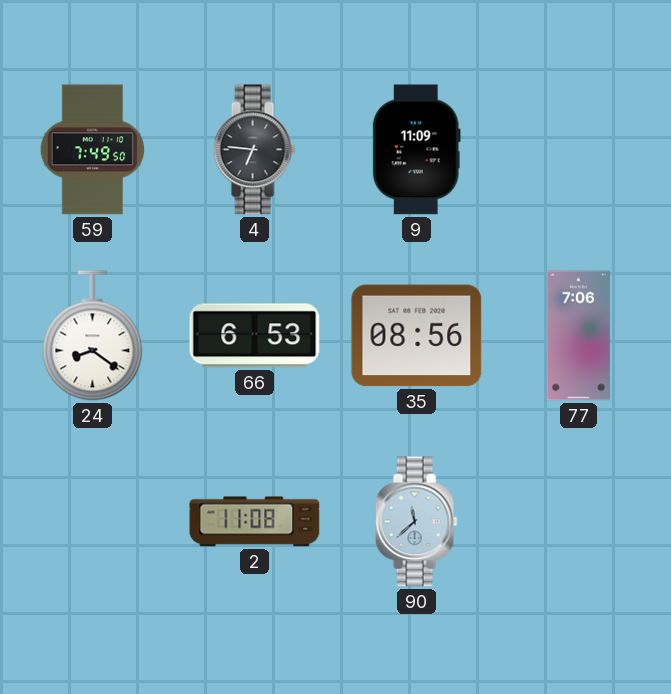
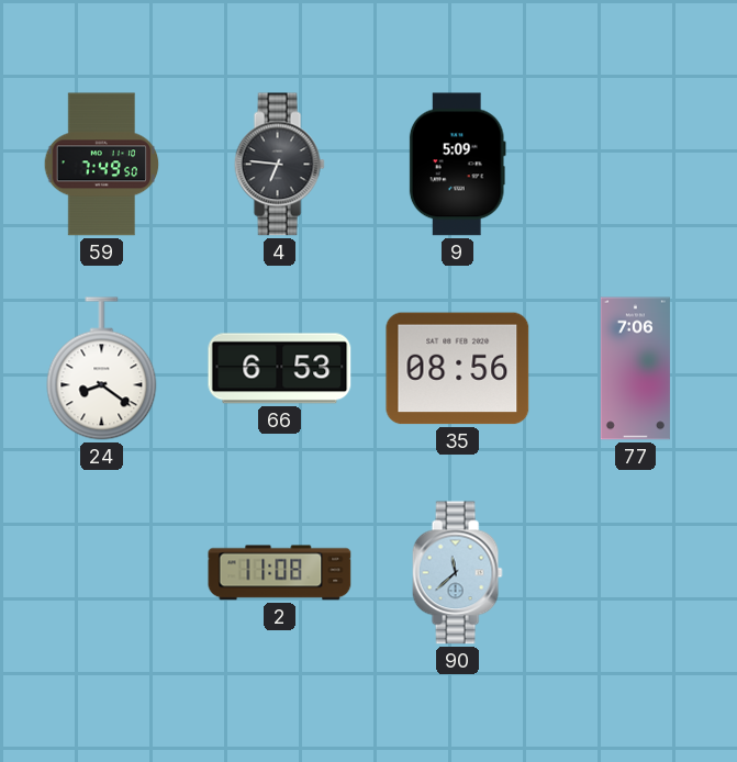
9: 11:09 -> 5:09 (457, 165)
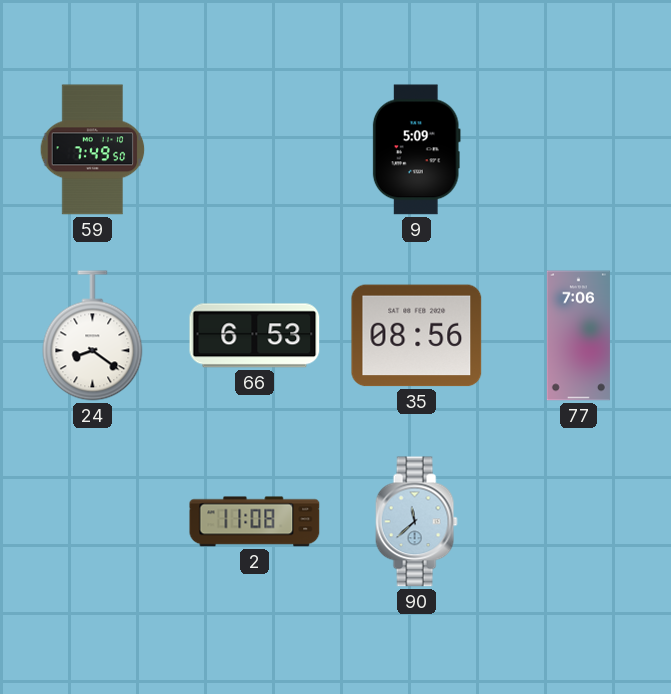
4: 6:46 -> none (279, 165)
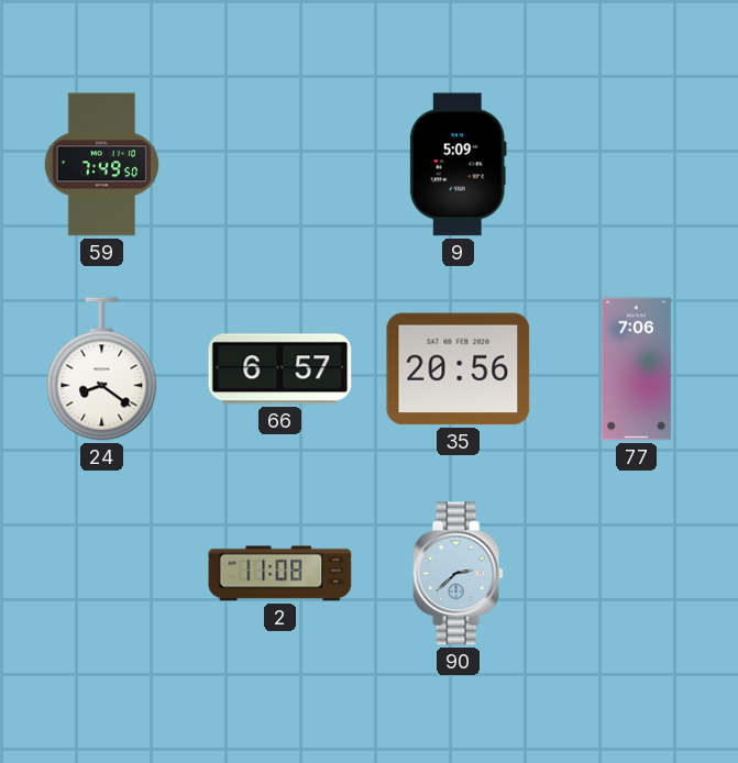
66: 6:53 -> 6:57 (280, 369)
35: 08:56 -> 20:56 (459, 369)
90: 11:38 -> 2:38 (458, 574)
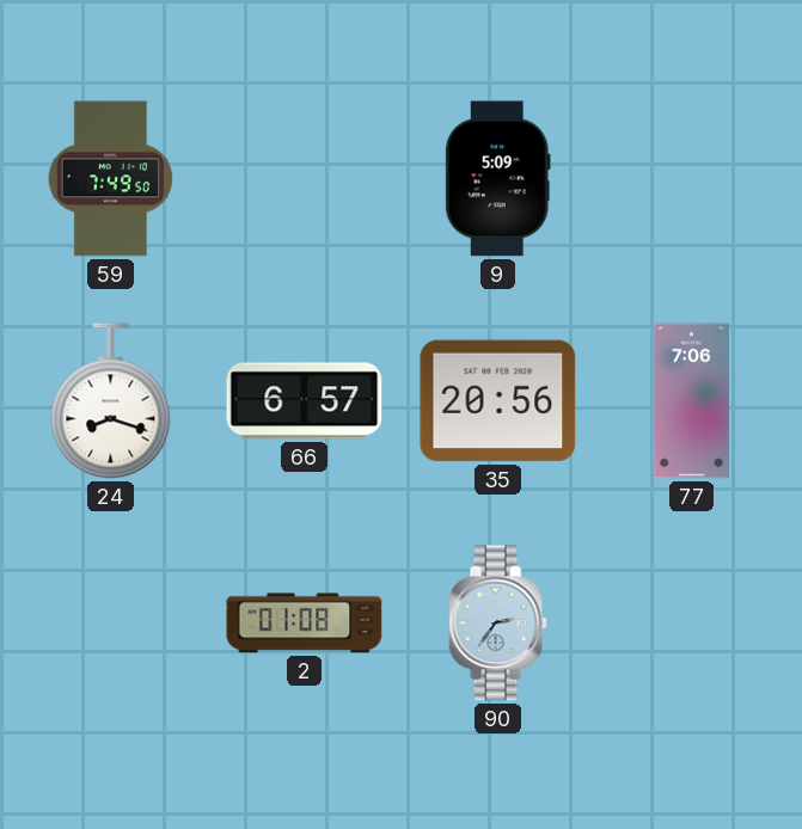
24: 8:21 -> 8:18 (111, 401)
2: 11:08 -> 01:08 (305, 624)
90: 2:38 -> 2:36 (497, 624)
